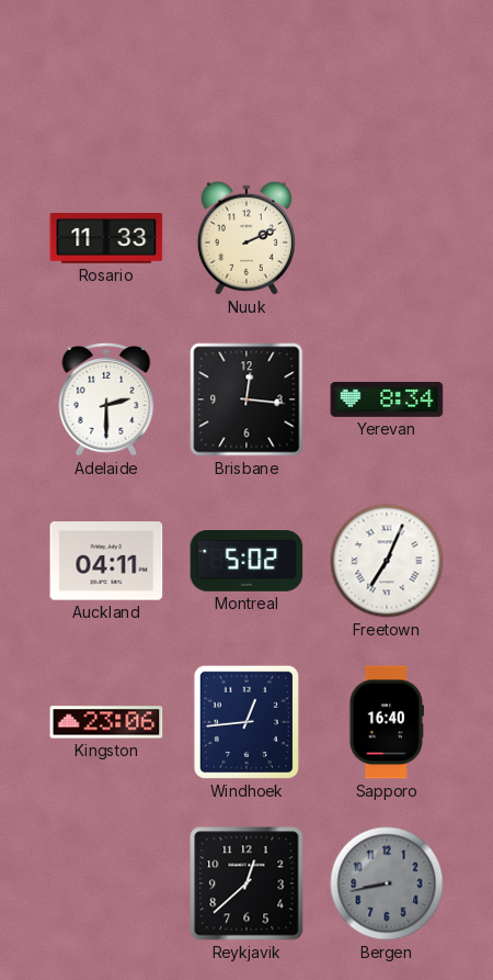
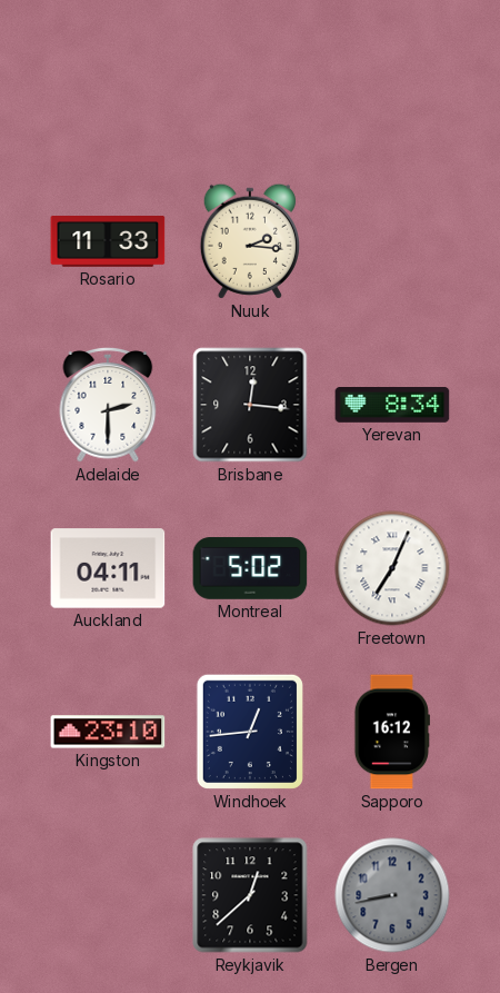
Nuuk: 2:11 -> 2:16 (250, 241)
Kingston: 23:06 -> 23:10 (108, 732)
Sapporo: 16:40 -> 16:12 (392, 732)
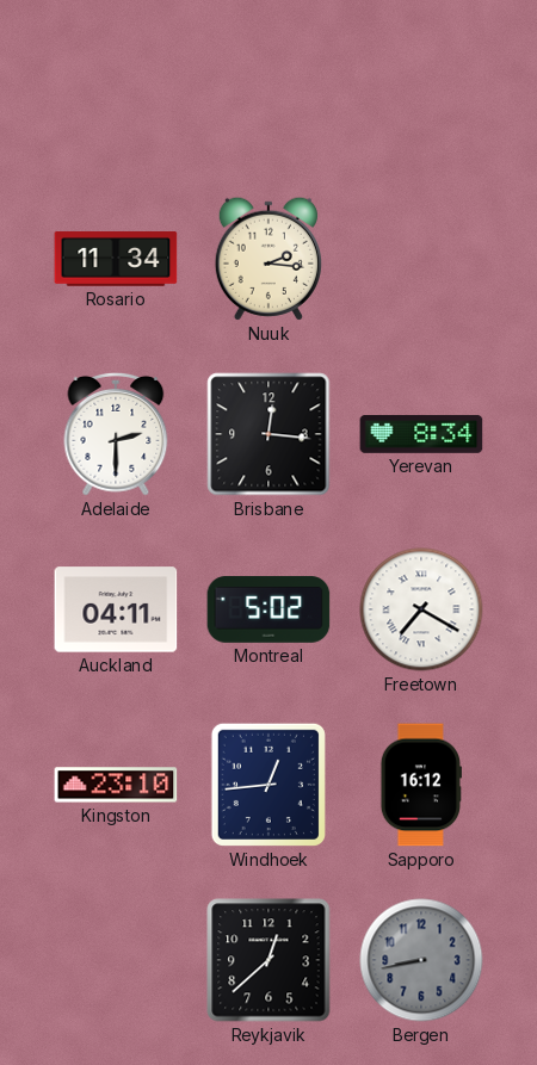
Rosario: 11:33 -> 11:34 (116, 260)
Freetown: 7:04 -> 7:20 (421, 609)
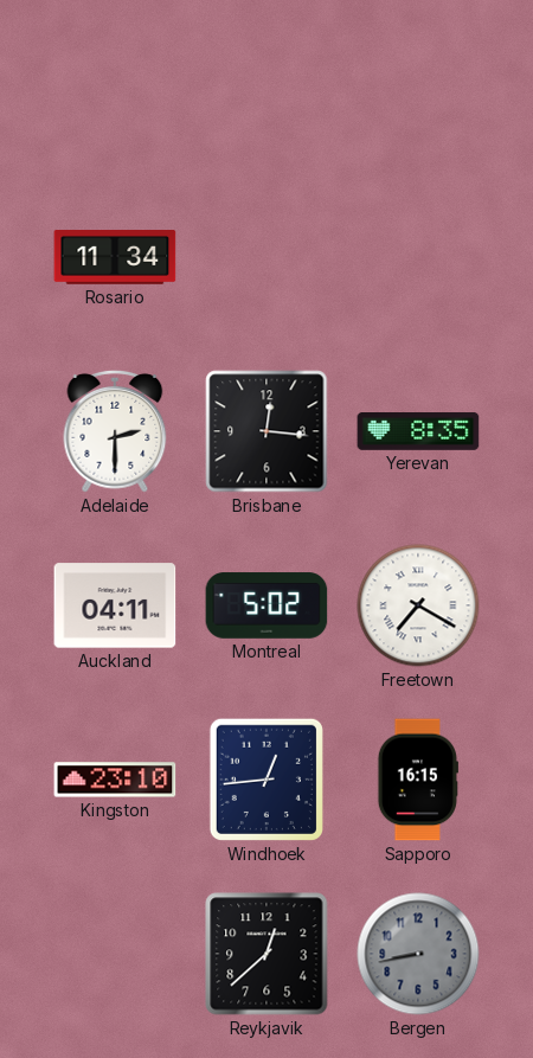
Nuuk: 2:16 -> none (268, 259)
Yerevan: 8:34 -> 8:35 (418, 432)
Sapporo: 16:12 -> 16:15 (418, 780)
